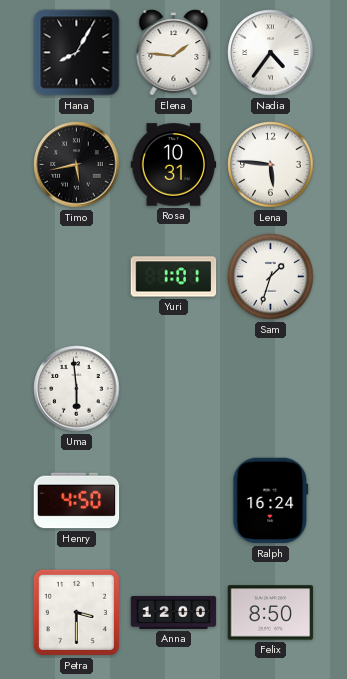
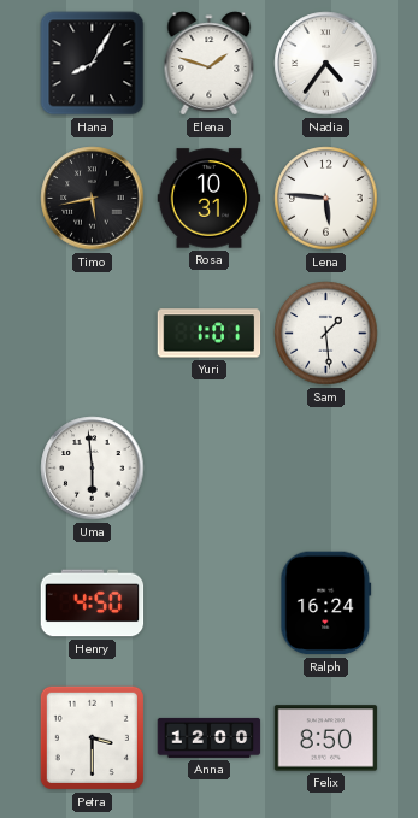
Elena: 1:46 -> 1:48 (210, 64)
Sam: 1:33 -> 1:29 (326, 334)
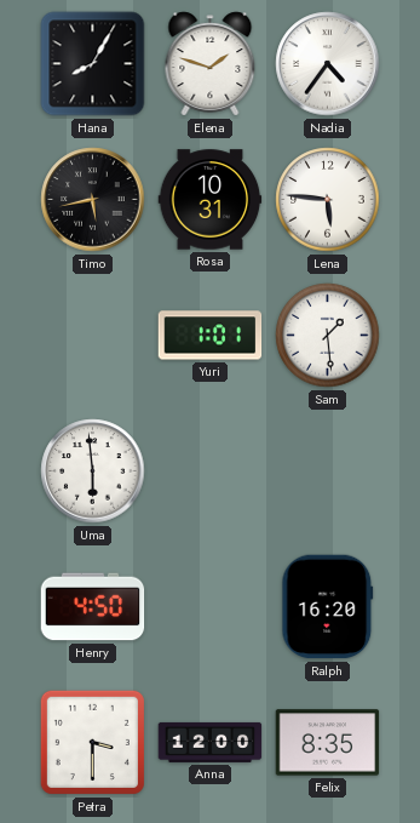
Ralph: 16:24 -> 16:20 (328, 607)
Felix: 8:50 -> 8:35 (328, 743)
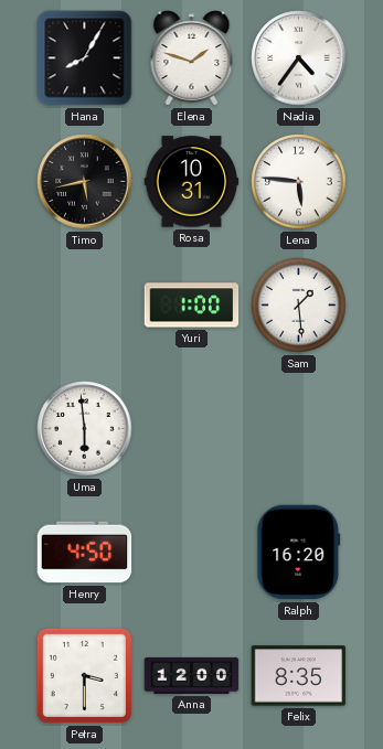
Yuri: 1:01 -> 1:00 (192, 306)
